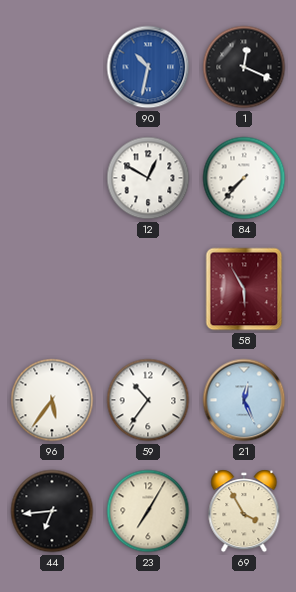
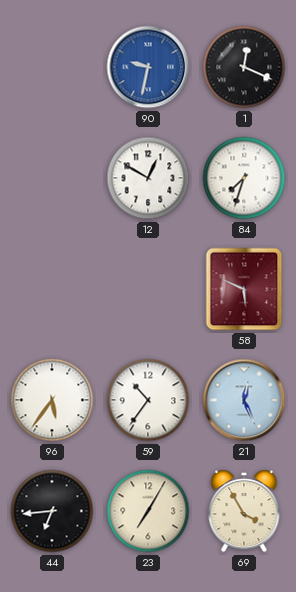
90: 10:32 -> 9:32 (148, 67)
84: 7:37 -> 7:33 (244, 178)
58: 5:55 -> 5:49 (244, 289)
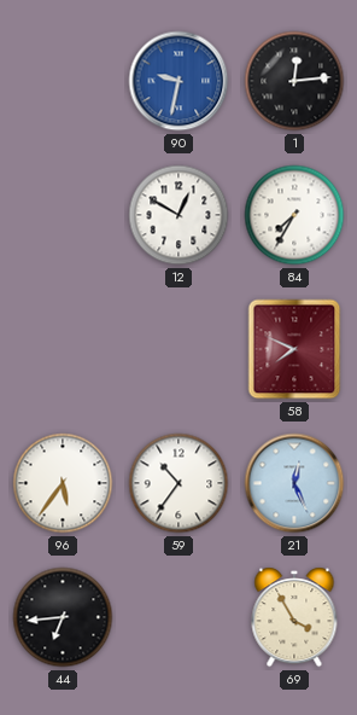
1: 12:19 -> 12:14 (294, 81)
84: 7:33 -> 7:35 (294, 215)
58: 5:49 -> 7:49 (294, 349)
23: 7:05 -> none (148, 511)
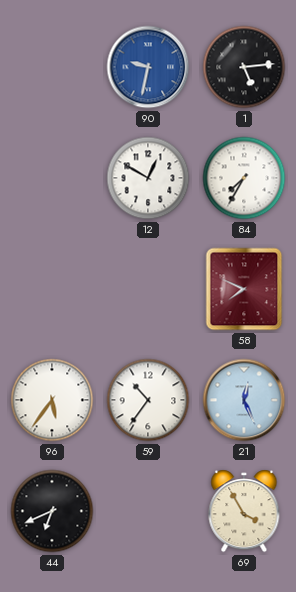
1: 12:14 -> 5:14 (244, 67)
44: 6:44 -> 6:41 (52, 511)
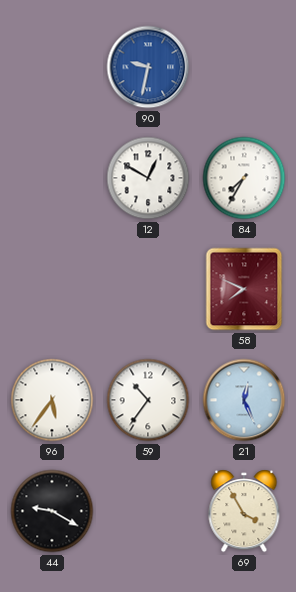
1: 5:14 -> none (244, 67)
44: 6:41 -> 9:20 (52, 511)
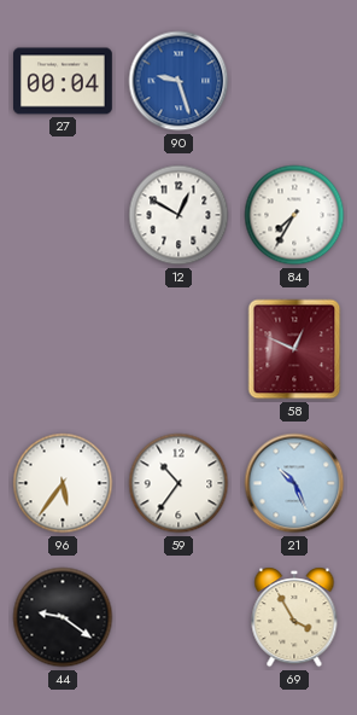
27: none -> 00:04 (64, 81)
90: 9:32 -> 9:27 (178, 81)
58: 7:49 -> 12:49 (294, 349)
21: 12:26 -> 10:26 (294, 483)
44: 9:20 -> 9:21 (63, 617)
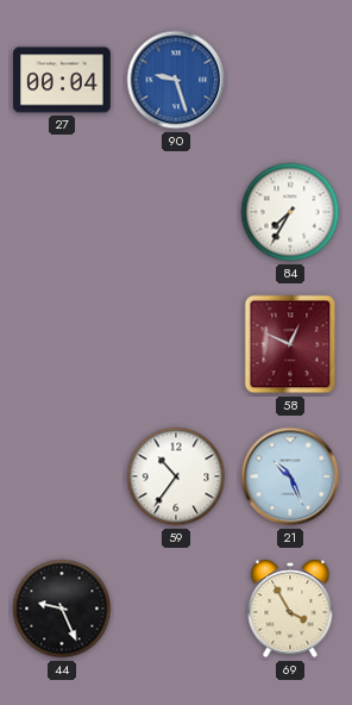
12: 12:50 -> none (178, 215)
96: 5:36 -> none (63, 483)
44: 9:21 -> 9:26 (62, 609)
